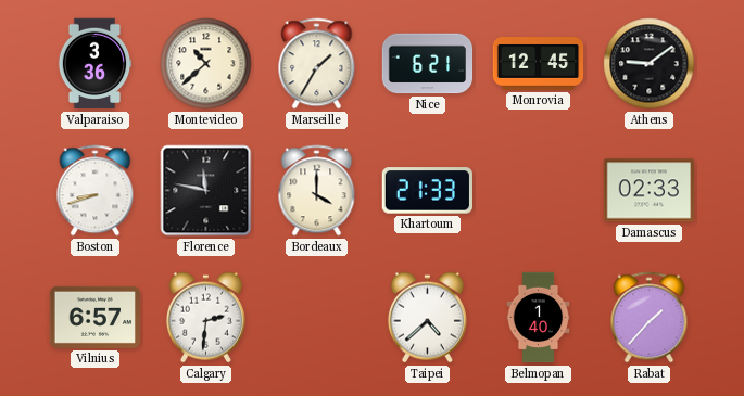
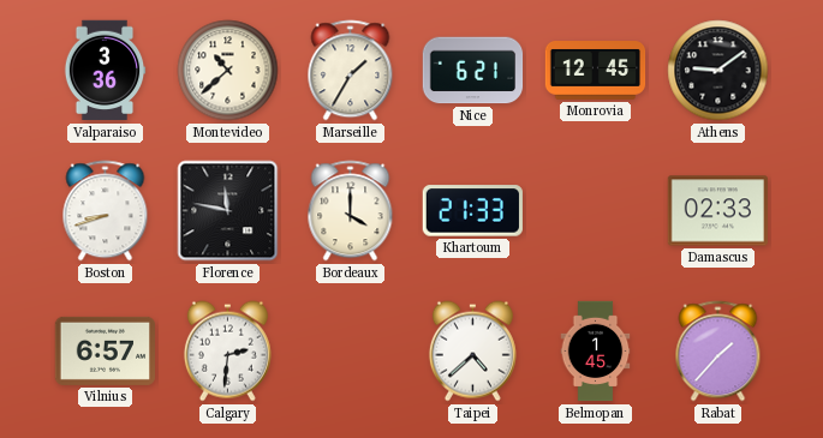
Belmopan: 1:40 -> 1:45 (596, 352)
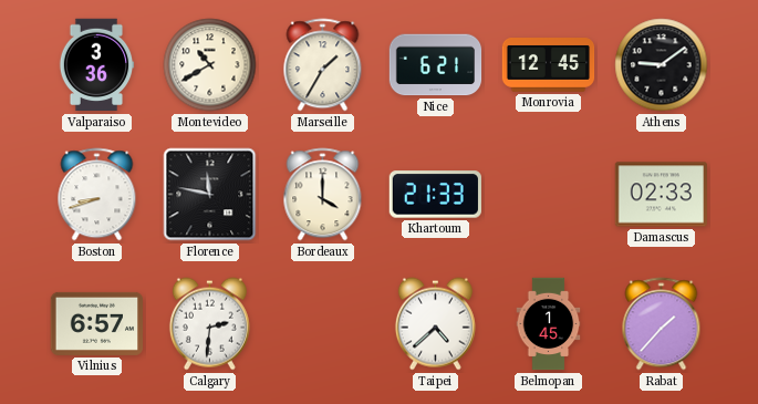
Montevideo: 10:38 -> 10:40 (210, 65)
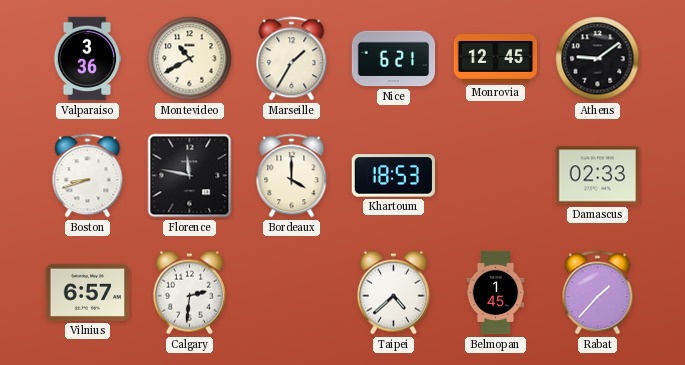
Khartoum: 21:33 -> 18:53 (393, 176)
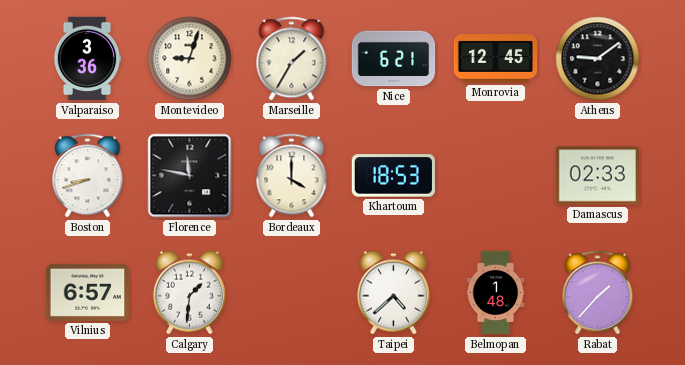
Montevideo: 10:40 -> 9:03 (190, 59)
Calgary: 2:31 -> 1:31 (189, 293)
Belmopan: 1:45 -> 1:48 (496, 293)
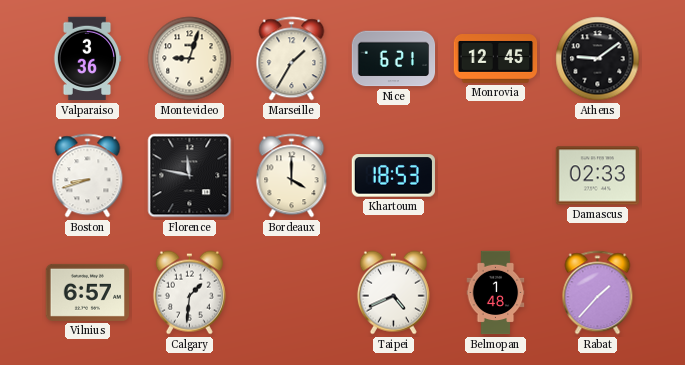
Taipei: 4:38 -> 4:41 (393, 293)
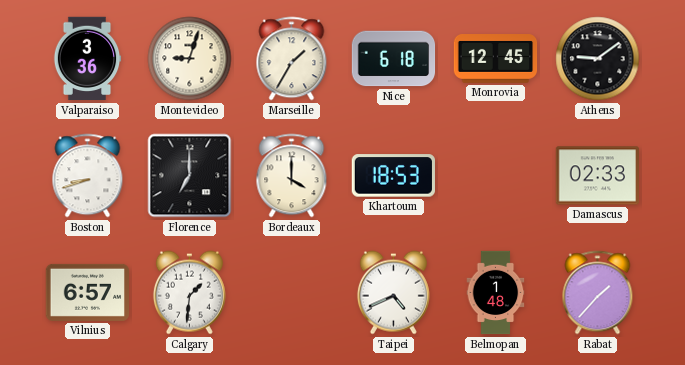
Nice: 6:21 -> 6:18 (394, 59)
Florence: 11:47 -> 7:00 (190, 176)
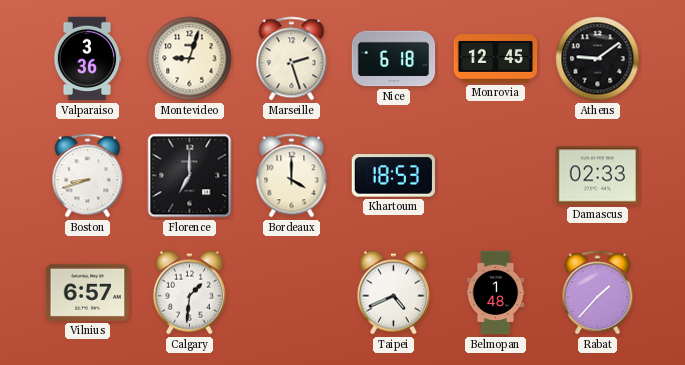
Marseille: 1:35 -> 2:27 (292, 59)
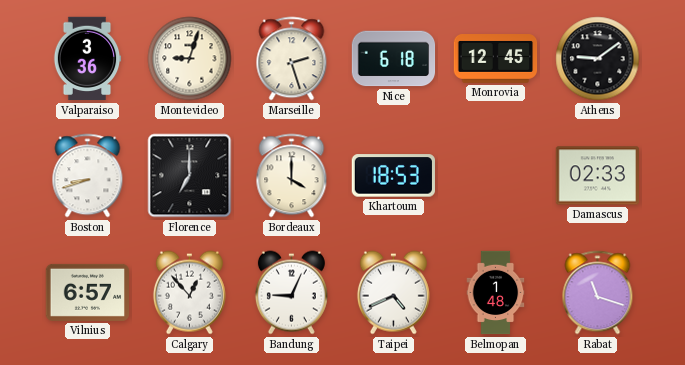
Calgary: 1:31 -> 12:53 (189, 293)
Bandung: none -> 9:04 (291, 293)
Rabat: 1:37 -> 11:18 (598, 293)
